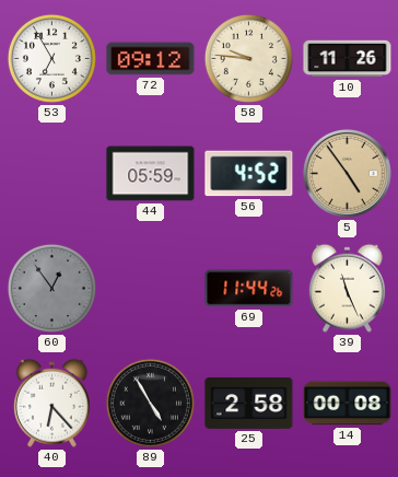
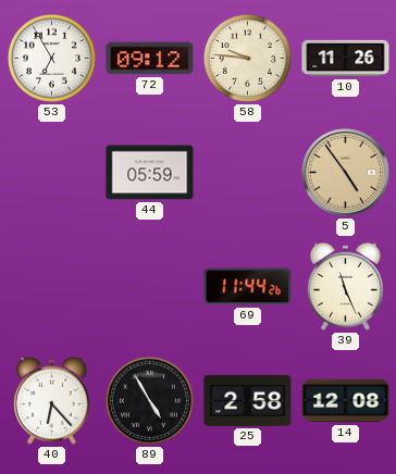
56: 4:52 -> none (249, 174)
60: 12:54 -> none (51, 288)
14: 00:08 -> 12:08 (346, 401)
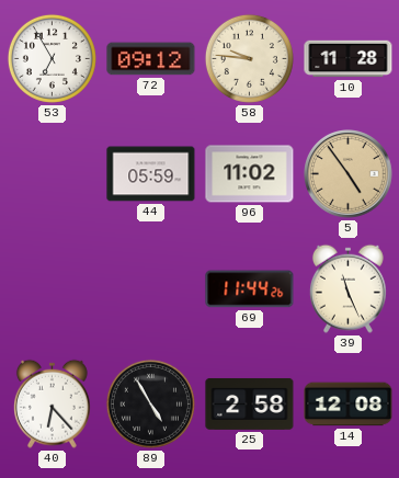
10: 11:26 -> 11:28 (349, 59)
96: none -> 11:02 (250, 174)
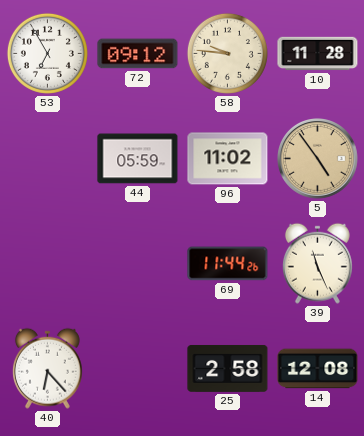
89: 4:55 -> none (150, 403)
